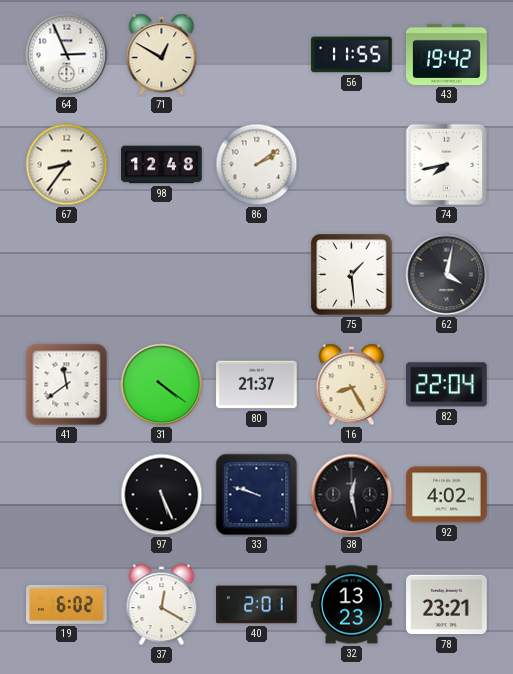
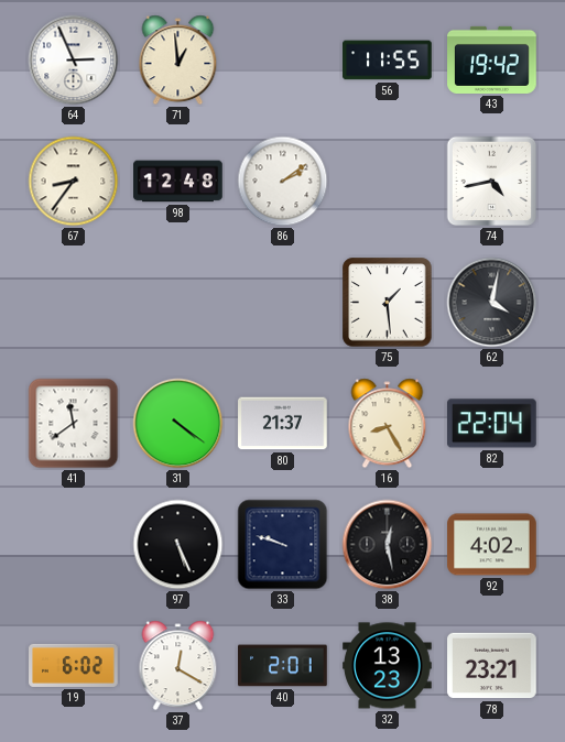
71: 12:50 -> 12:59 (178, 61)
74: 7:43 -> 4:43 (492, 182)
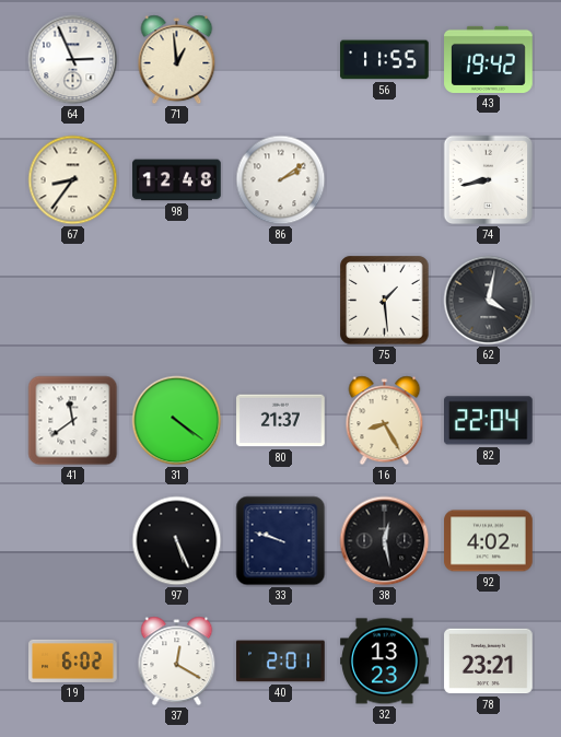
74: 4:43 -> 8:43 (489, 180)
